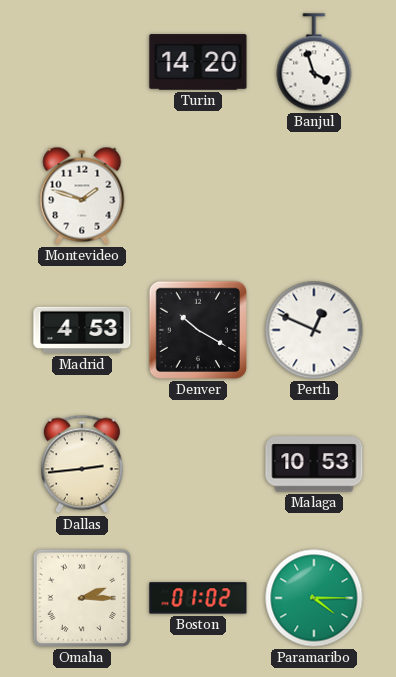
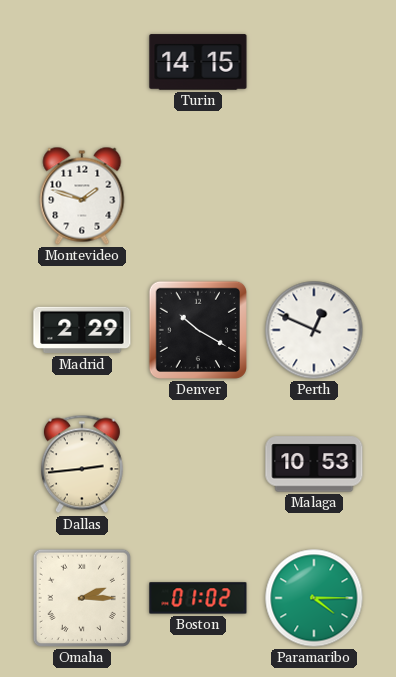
Turin: 14:20 -> 14:15 (198, 62)
Banjul: 3:57 -> none (314, 62)
Madrid: 4:53 -> 2:29 (82, 330)
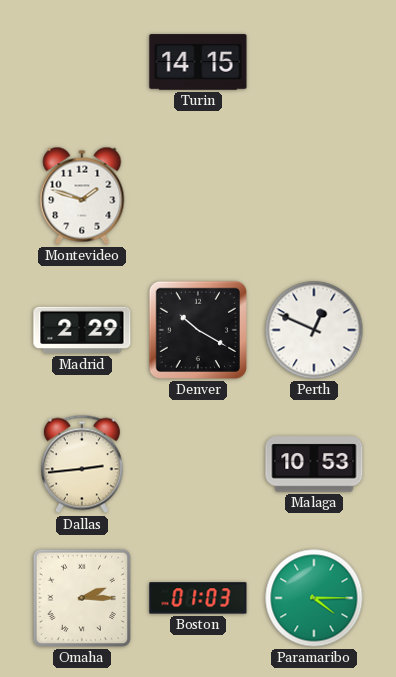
Boston: 01:02 -> 01:03 (198, 598)
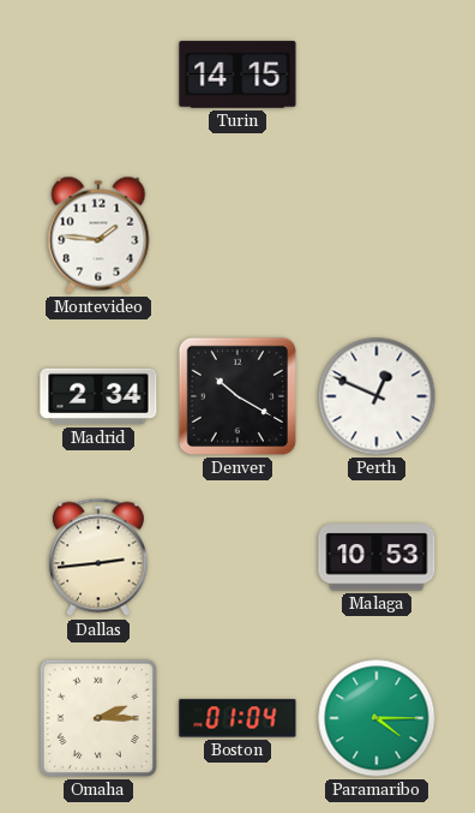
Montevideo: 1:48 -> 1:46 (98, 235)
Madrid: 2:29 -> 2:34 (98, 396)
Boston: 01:03 -> 01:04 (237, 718)
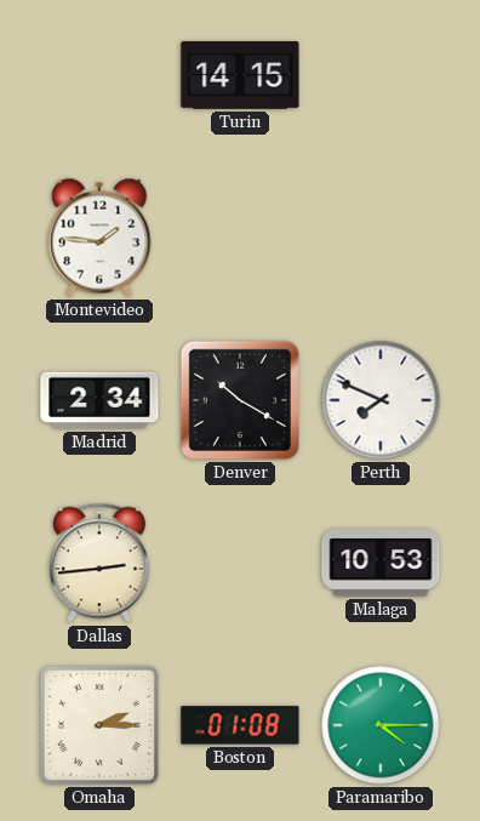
Perth: 12:49 -> 7:49 (381, 400)
Boston: 01:04 -> 01:08 (240, 725)
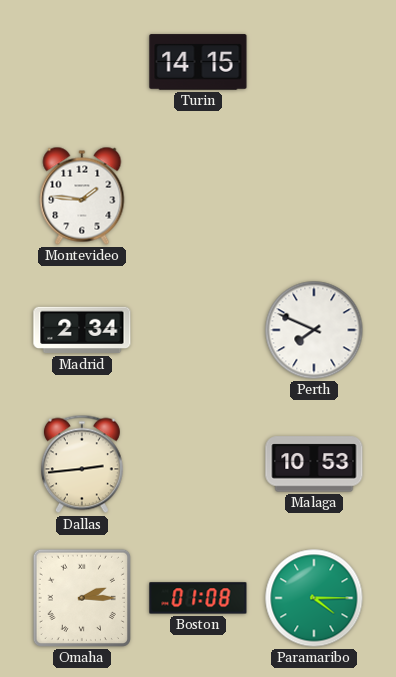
Denver: 10:20 -> none (240, 400)
